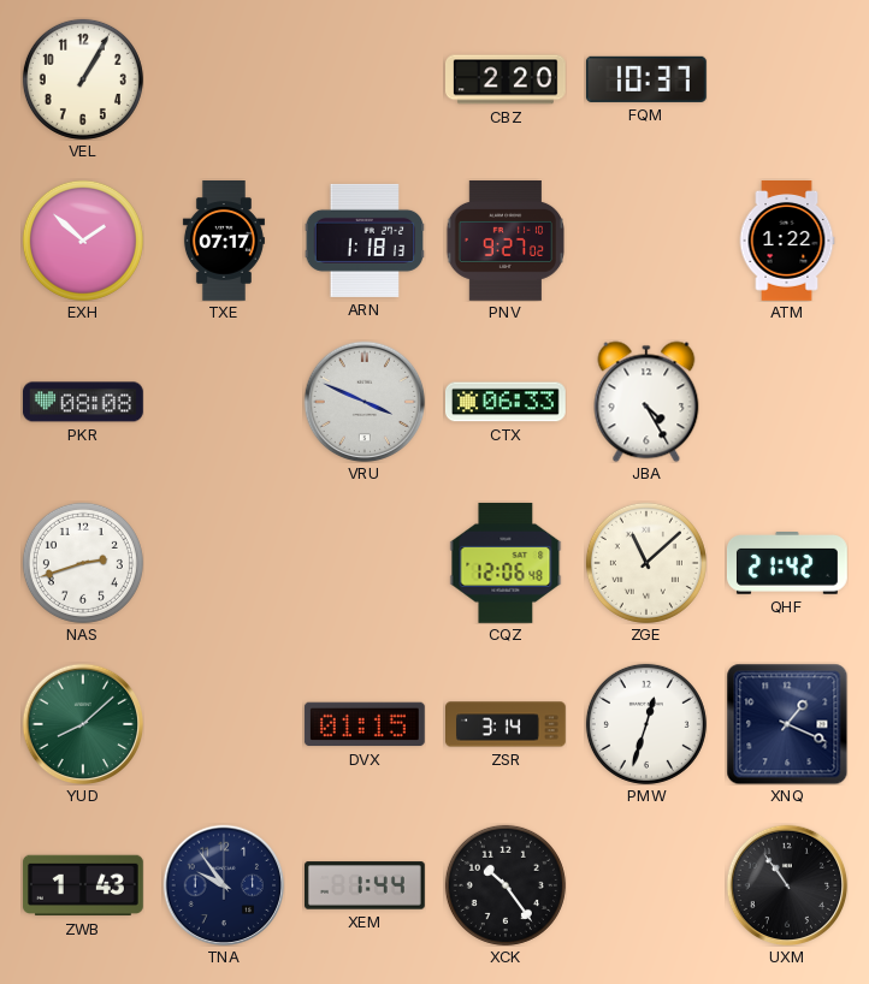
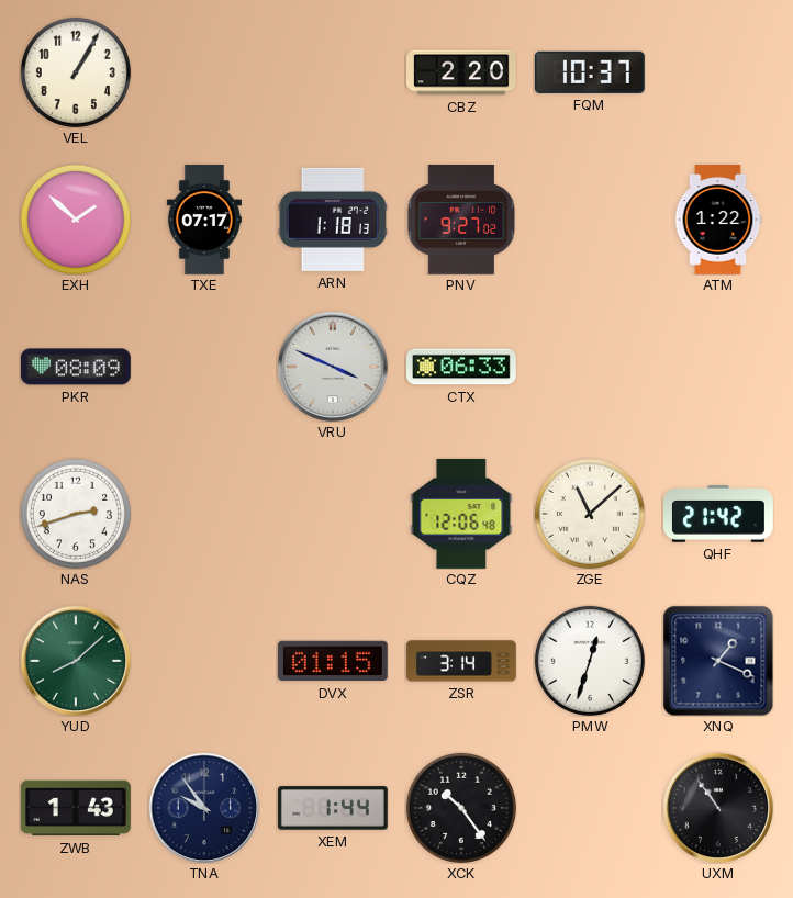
PKR: 08:08 -> 08:09 (76, 367)
JBA: 4:25 -> none (646, 402)
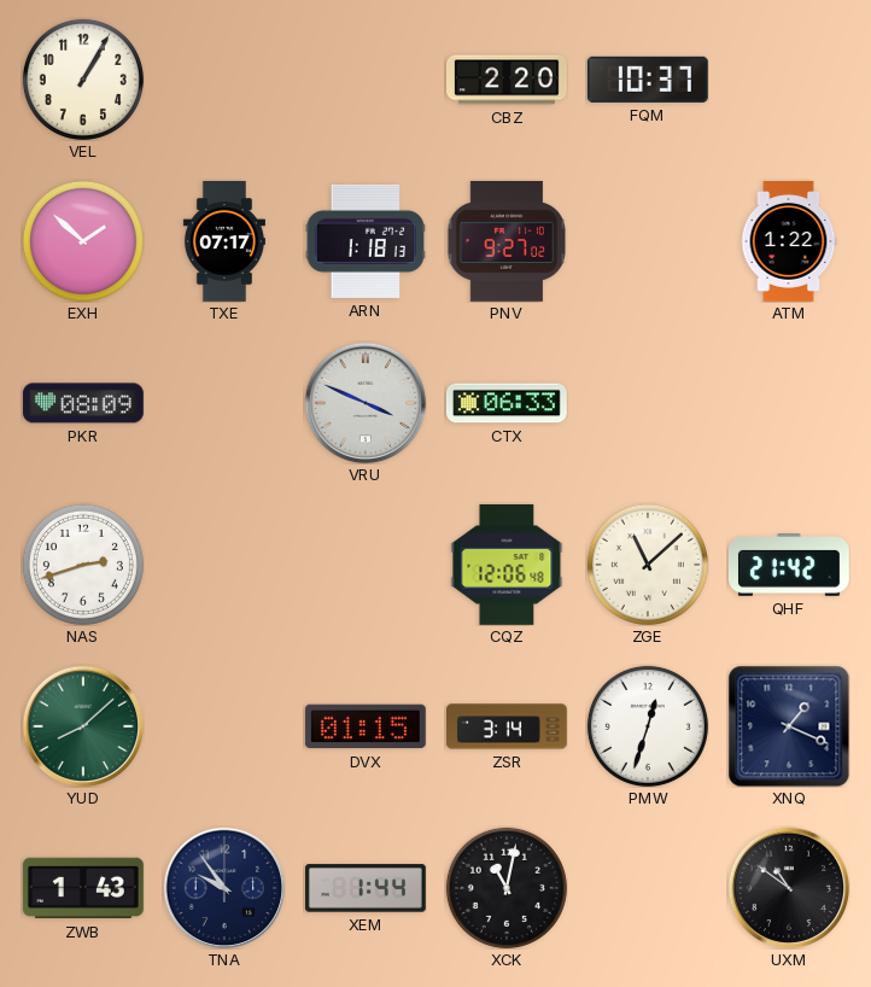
XCK: 10:24 -> 11:02 (507, 888)
UXM: 10:54 -> 10:51 (789, 888)
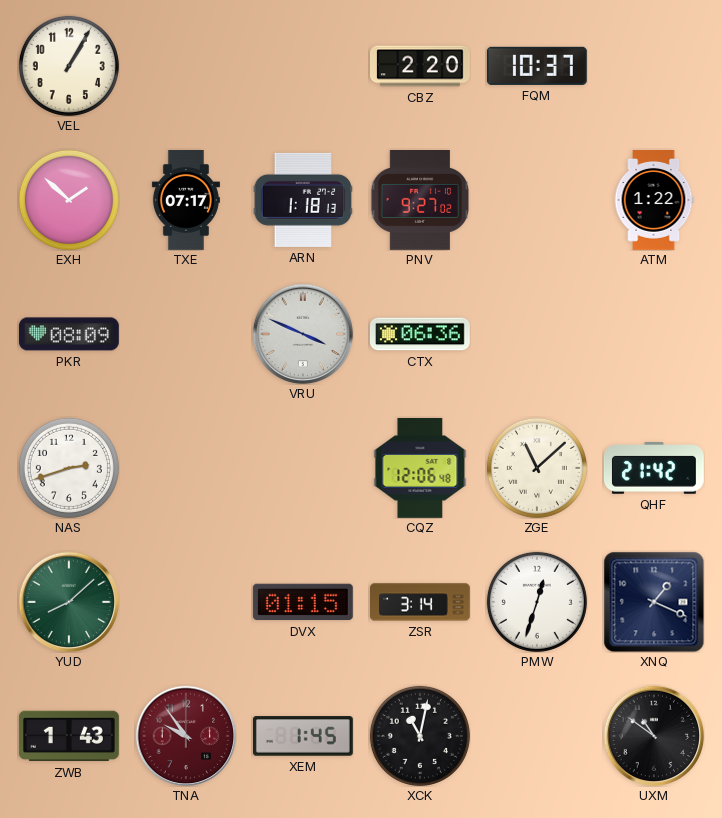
CTX: 06:33 -> 06:36 (420, 334)
TNA dial: navy -> burgundy (186, 736)
XEM: 1:44 -> 1:45 (304, 736)
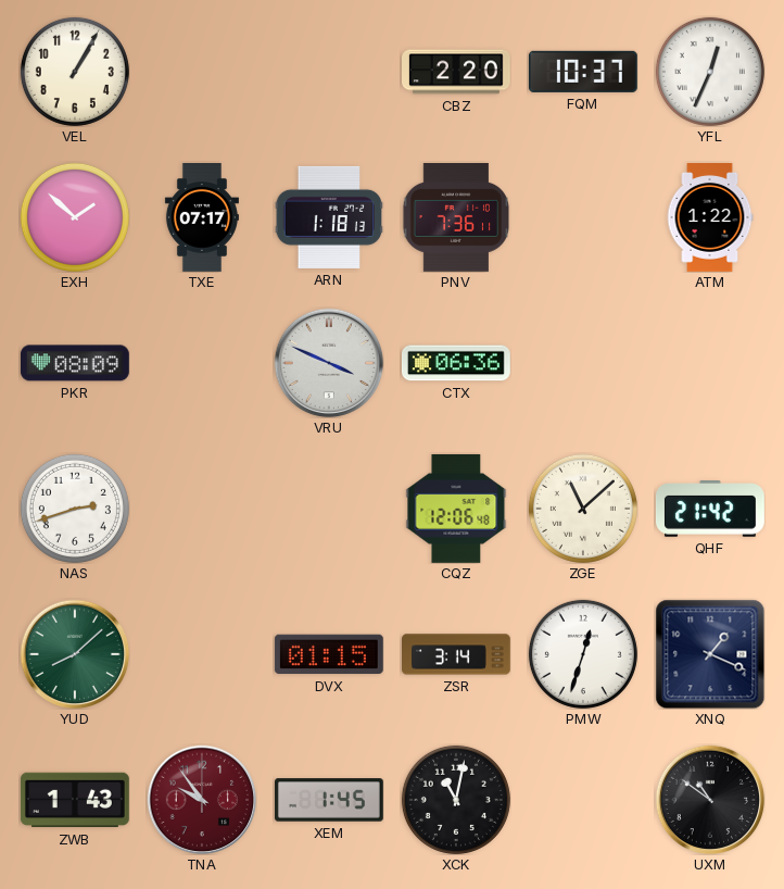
YFL: none -> 12:34 (710, 72)
PNV: 9:27 -> 7:36 (456, 218)
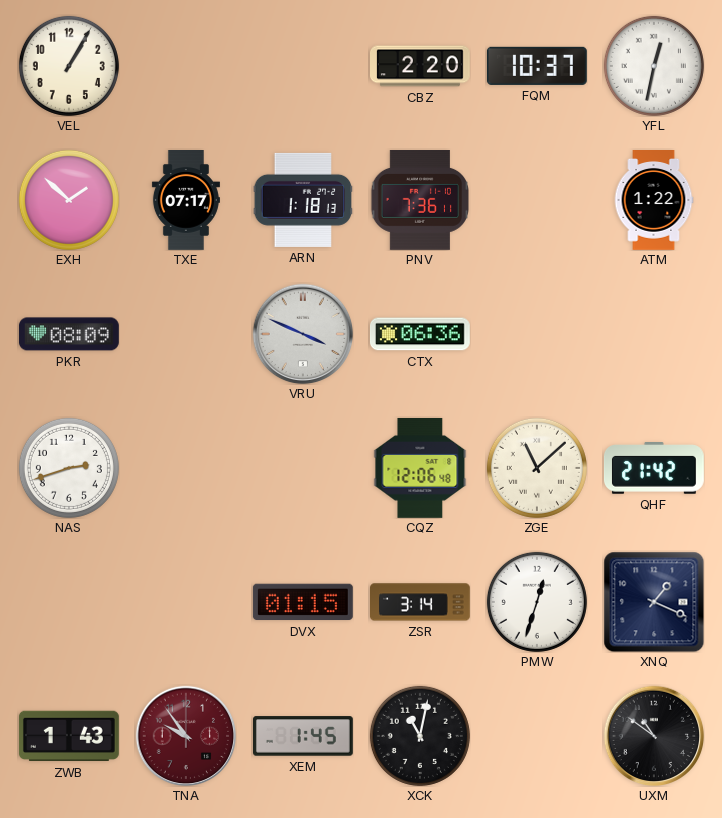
YFL: 12:34 -> 12:32 (654, 66)
YUD: 8:08 -> none (75, 654)
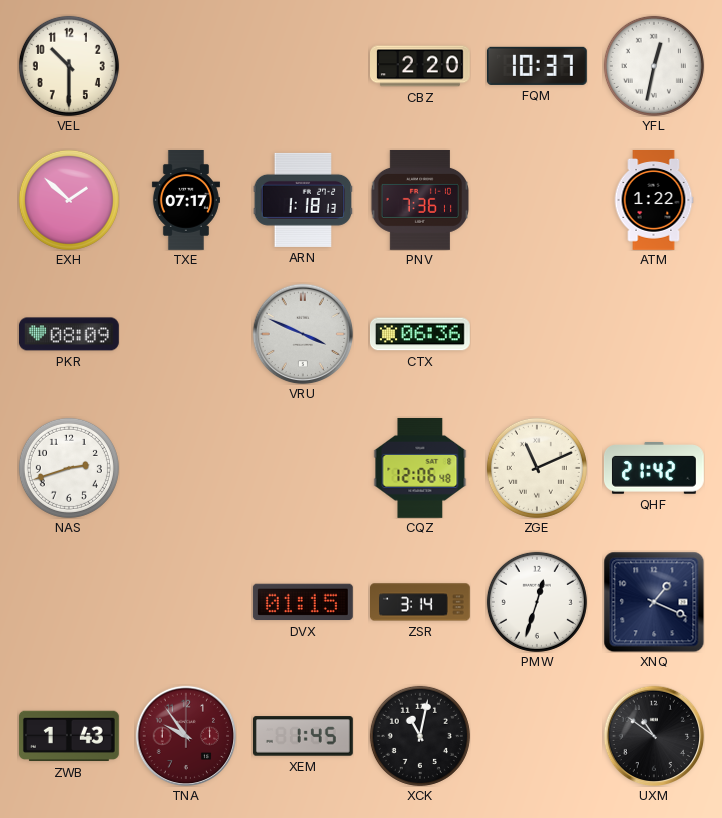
VEL: 1:05 -> 10:30 (69, 66)
ZGE: 11:08 -> 11:11 (537, 468)
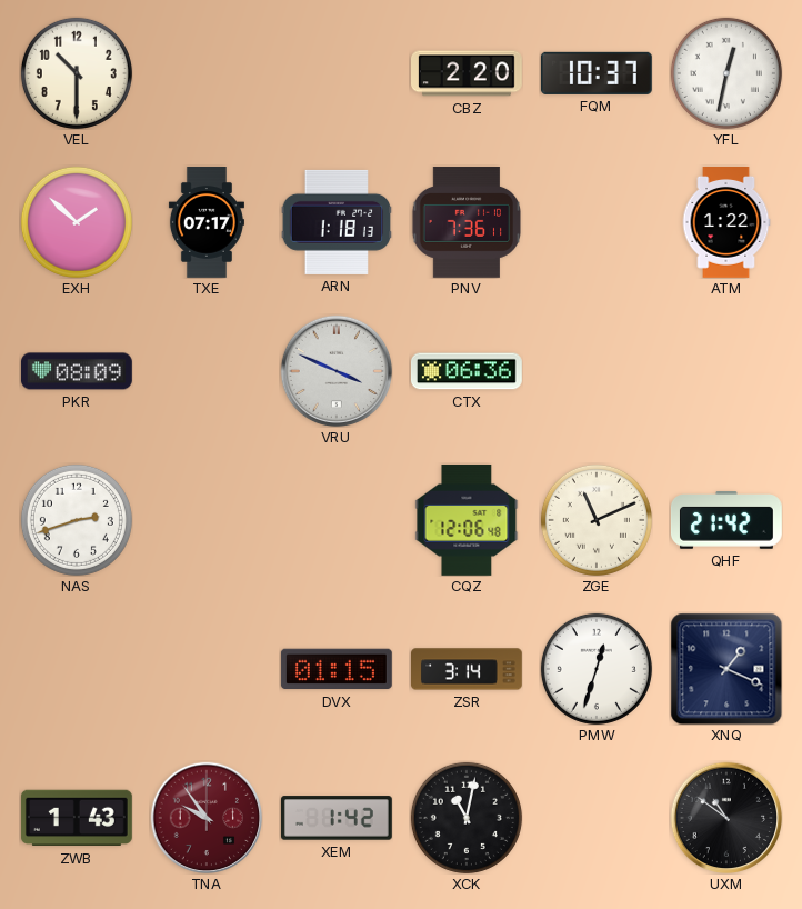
XEM: 1:45 -> 1:42 (338, 818)
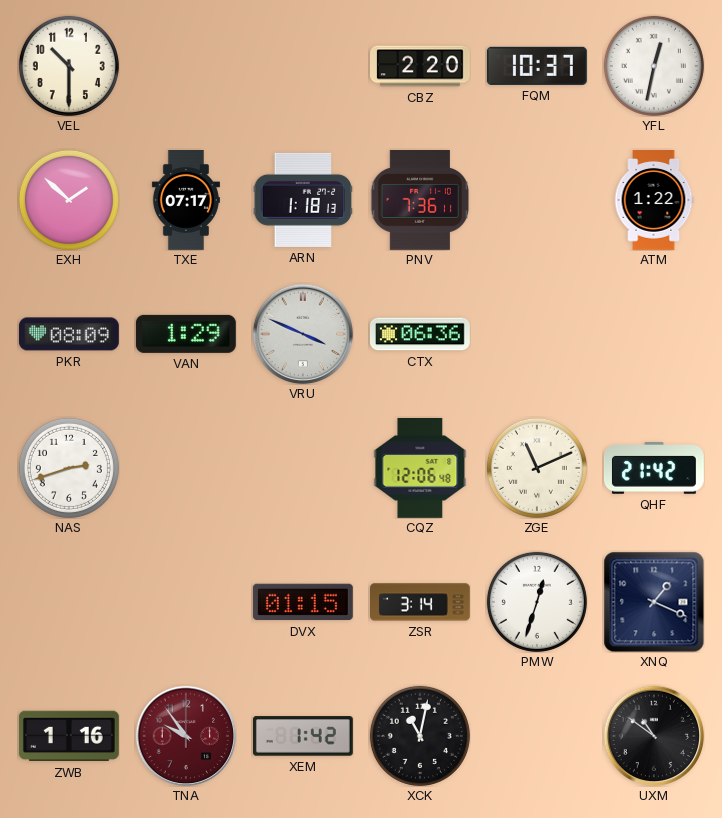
VAN: none -> 1:29 (186, 334)
ZWB: 1:43 -> 1:16 (69, 736)
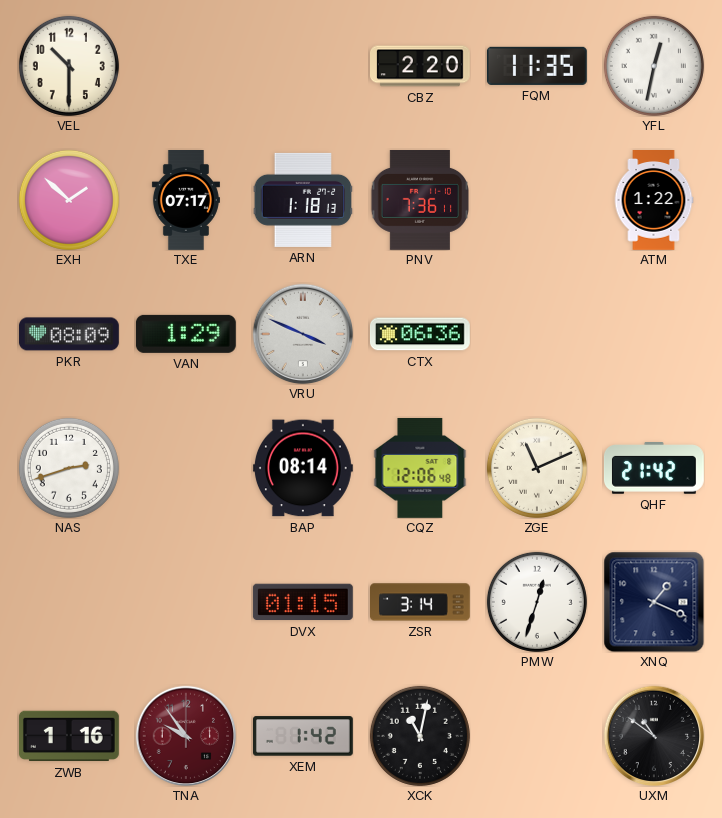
FQM: 10:37 -> 11:35 (537, 66)
BAP: none -> 08:14 (303, 468)
